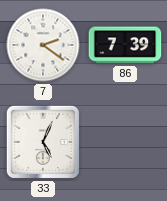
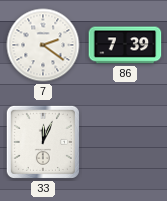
33: 5:04 -> 12:04 (43, 142)
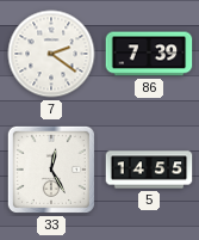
33: 12:04 -> 12:25 (51, 170)
5: none -> 14:55 (149, 170)
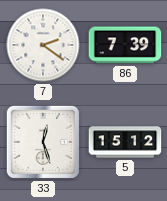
33: 12:25 -> 12:27 (43, 142)
5: 14:55 -> 15:12 (125, 142)
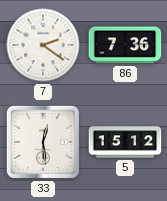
86: 7:39 -> 7:36 (125, 45)
33: 12:27 -> 12:29 (43, 142)
